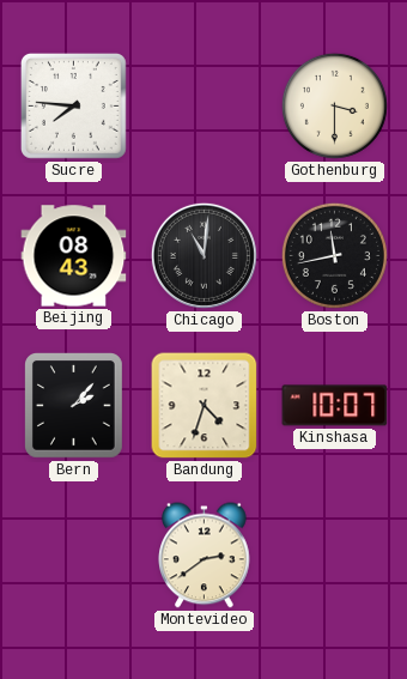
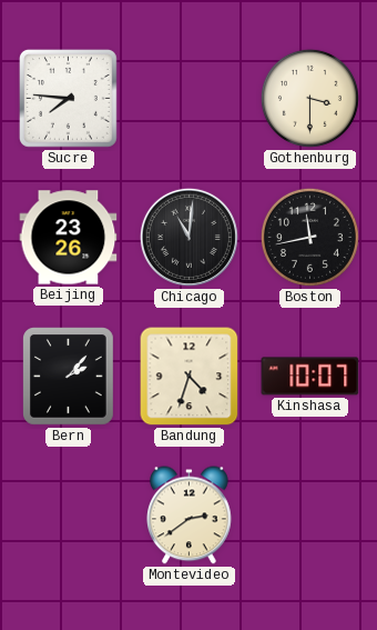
Beijing: 08:43 -> 23:26 (69, 238)
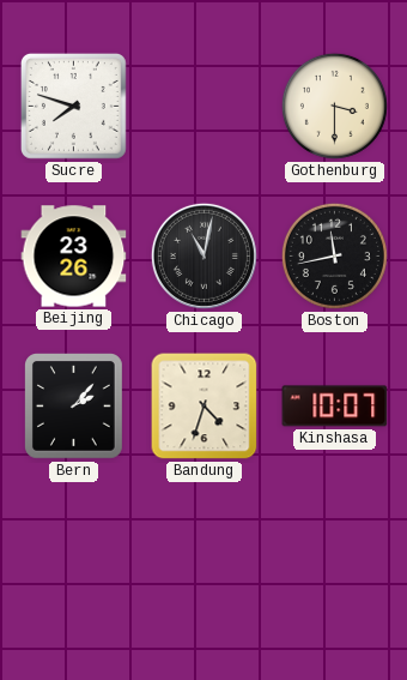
Sucre: 7:46 -> 7:48 (74, 107)
Chicago: 11:01 -> 11:02 (203, 255)
Montevideo: 2:39 -> none (190, 516)
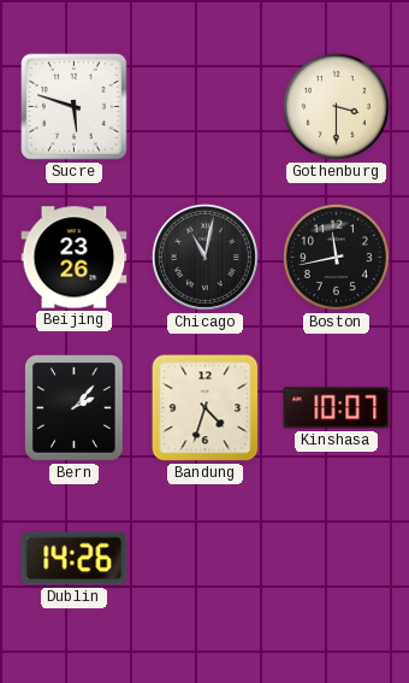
Sucre: 7:48 -> 5:48 (75, 107)
Dublin: none -> 14:26 (75, 559)
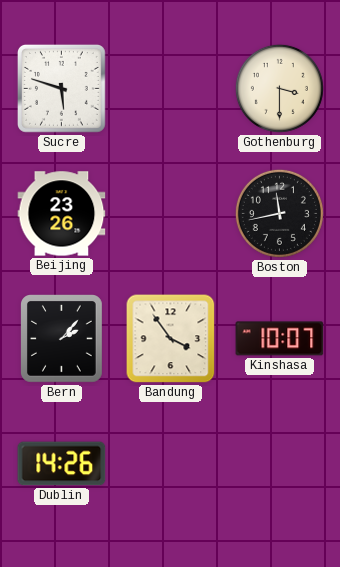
Chicago: 11:02 -> none (204, 257)
Bandung: 4:33 -> 3:54 (171, 339)
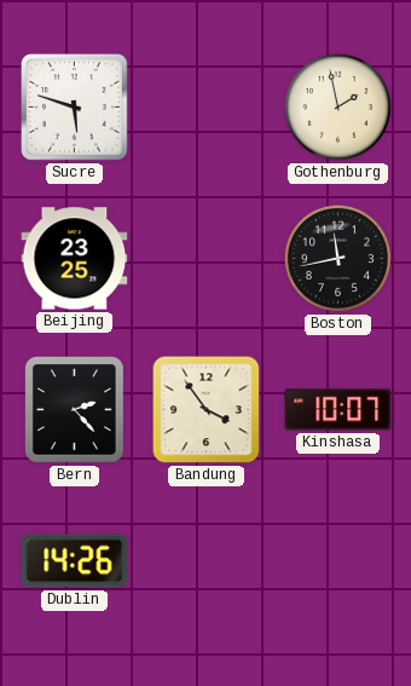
Gothenburg: 3:30 -> 1:58 (337, 106)
Beijing: 23:26 -> 23:25 (75, 259)
Bern: 2:07 -> 2:23 (75, 410)
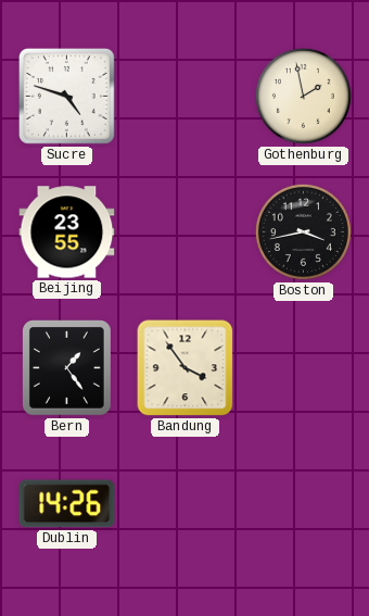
Sucre: 5:48 -> 4:48 (67, 97)
Beijing: 23:25 -> 23:55 (67, 232)
Boston: 11:43 -> 3:43 (303, 231)
Bern: 2:23 -> 1:24 (67, 368)
Kinshasa: 10:07 -> none (338, 410)
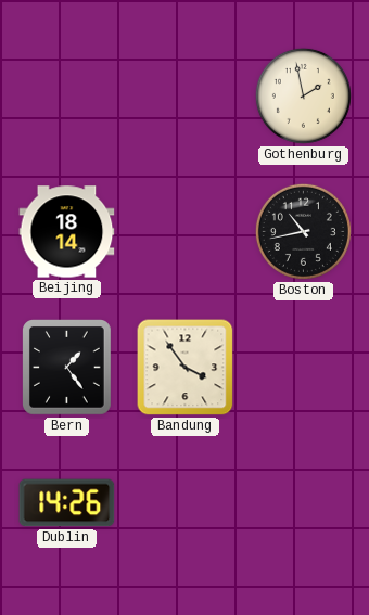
Sucre: 4:48 -> none (67, 97)
Beijing: 23:55 -> 18:14 (67, 232)
Boston: 3:43 -> 10:43 (303, 231)
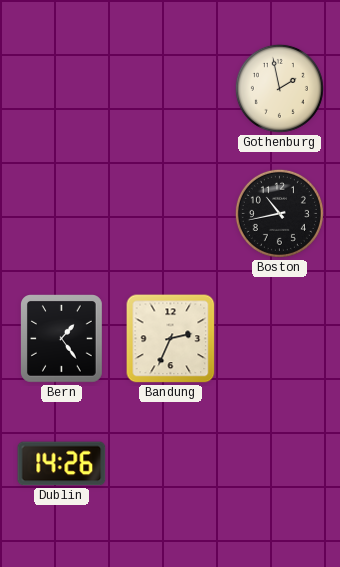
Beijing: 18:14 -> none (67, 232)
Bandung: 3:54 -> 2:34 (171, 339)
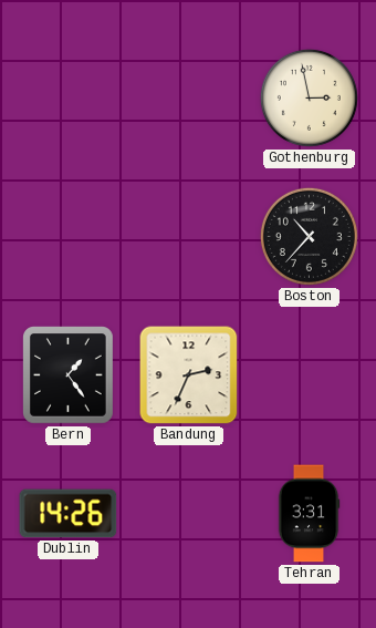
Gothenburg: 1:58 -> 2:58 (309, 97)
Boston: 10:43 -> 10:37 (309, 236)
Tehran: none -> 3:31 (309, 514)
